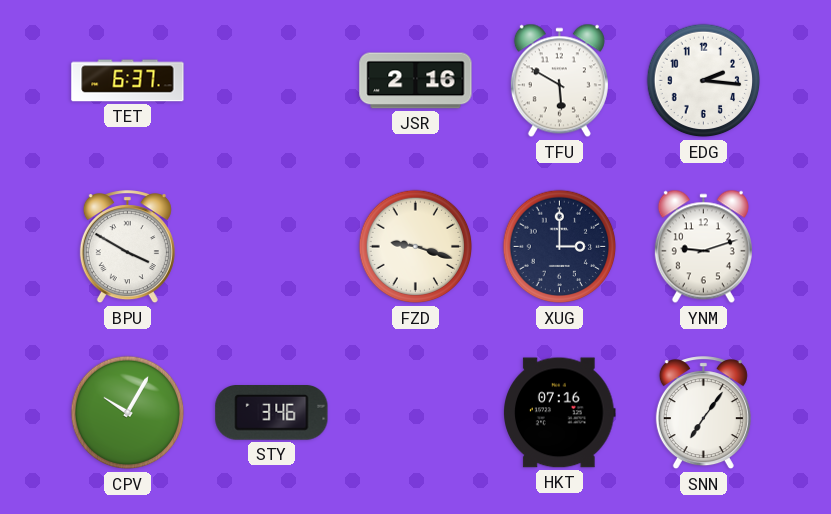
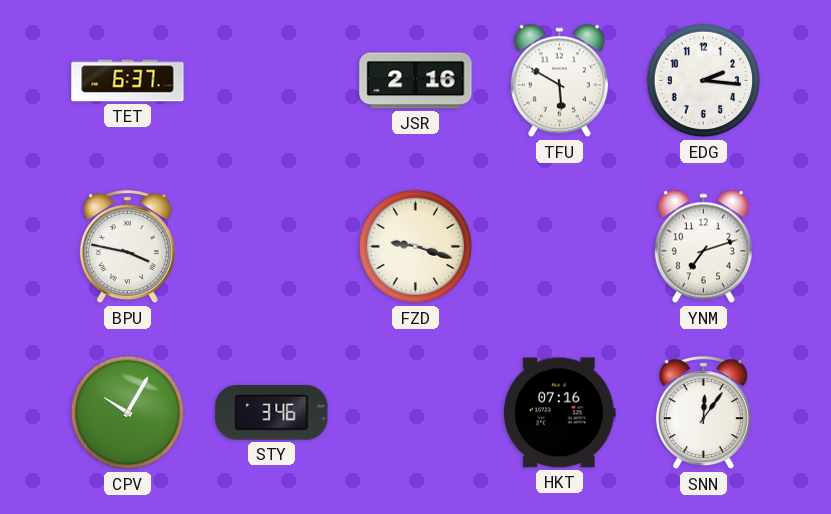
BPU: 3:50 -> 3:47 (127, 247)
XUG: 3:00 -> none (560, 247)
YNM: 9:12 -> 7:12 (703, 247)
SNN: 7:06 -> 12:06 (703, 413)
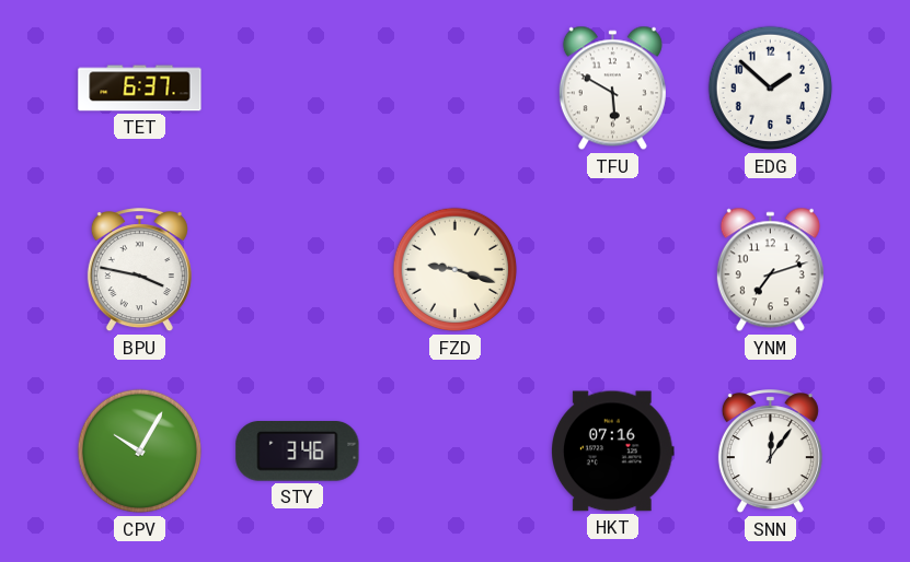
JSR: 2:16 -> none (416, 81)
EDG: 2:16 -> 1:52 (771, 89)
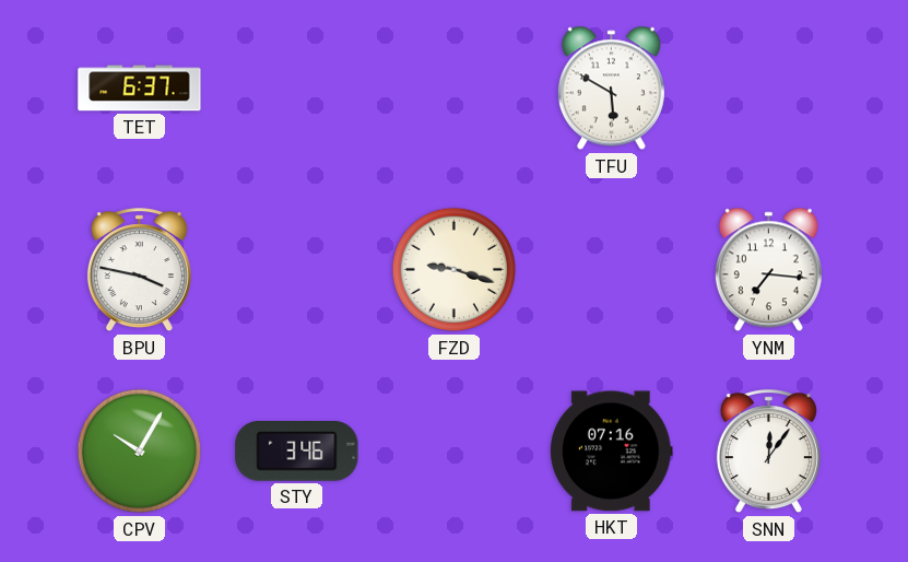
EDG: 1:52 -> none (771, 89)
YNM: 7:12 -> 7:16 (768, 270)
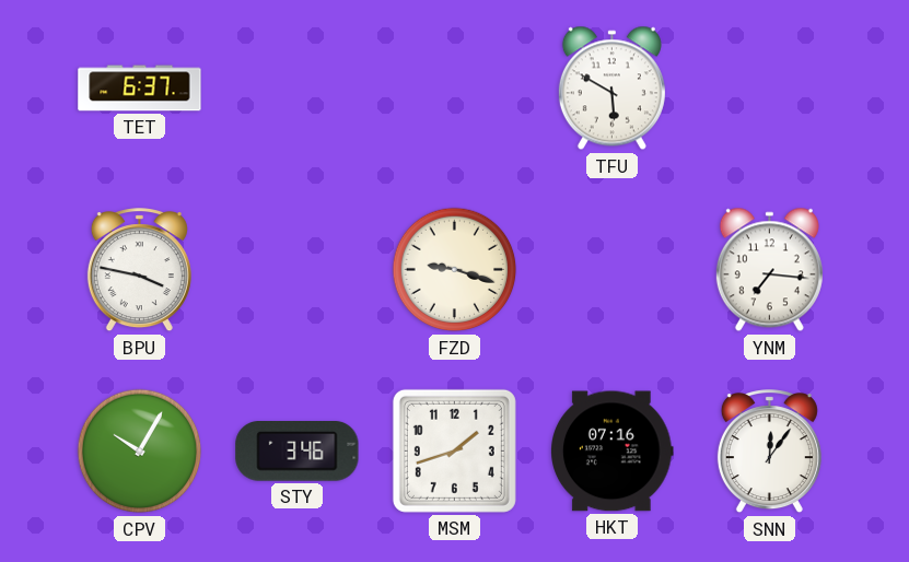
MSM: none -> 1:42 (454, 450)
